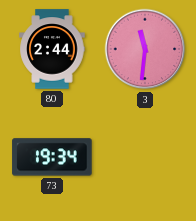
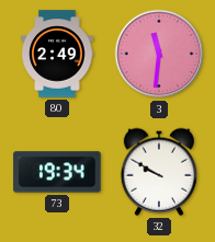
80: 2:44 -> 2:49 (57, 54)
32: none -> 9:50 (158, 172)
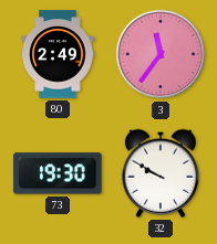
3: 11:31 -> 11:36 (161, 54)
73: 19:34 -> 19:30 (58, 173)
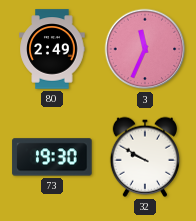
3: 11:36 -> 11:34 (145, 49)
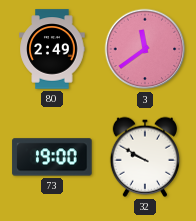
3: 11:34 -> 11:39 (145, 49)
73: 19:30 -> 19:00 (52, 157)
